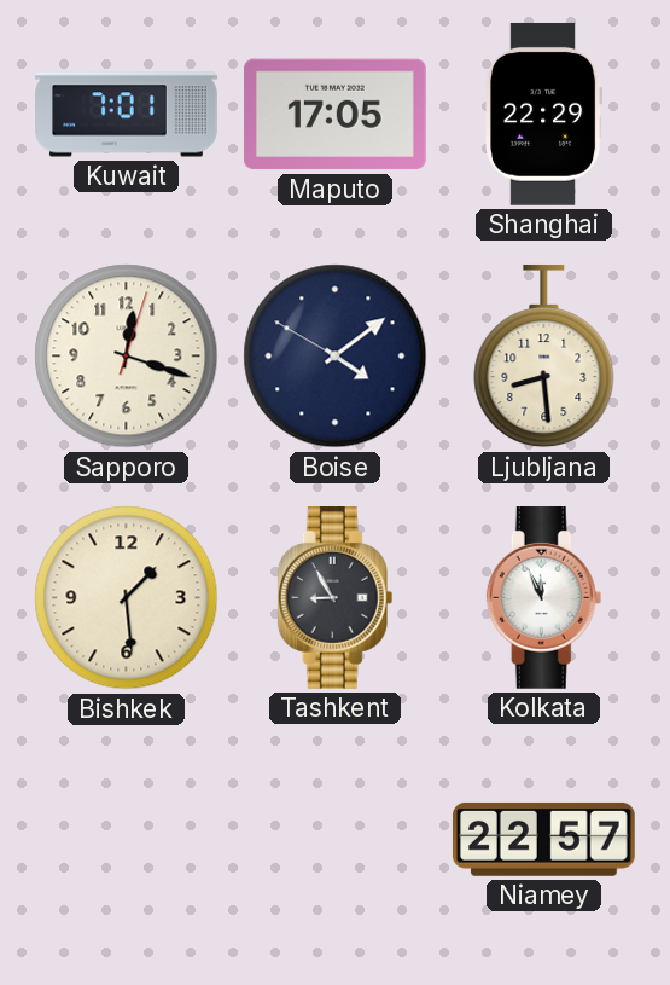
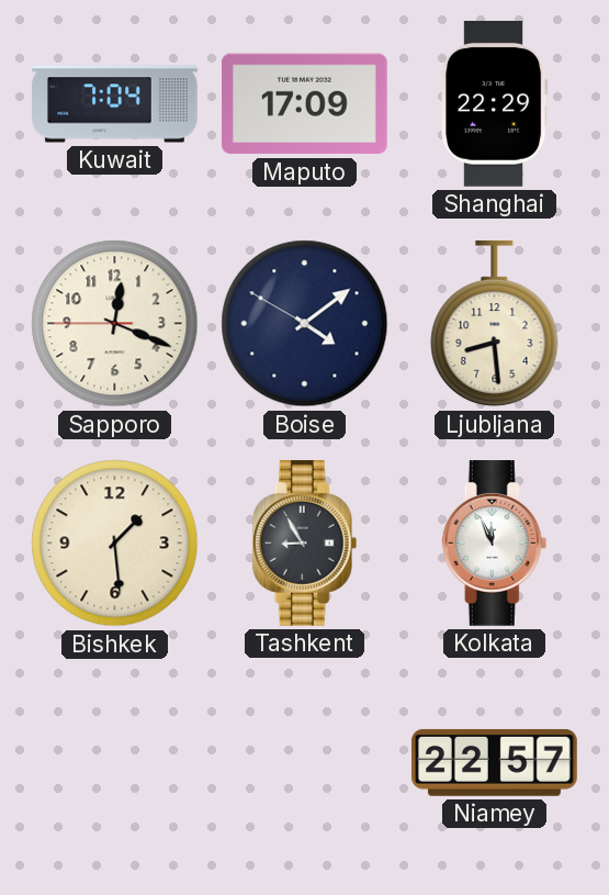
Kuwait: 7:01 -> 7:04 (115, 104)
Maputo: 17:05 -> 17:09 (304, 104)
Sapporo: 12:18:03 -> 12:18:45 (115, 324)
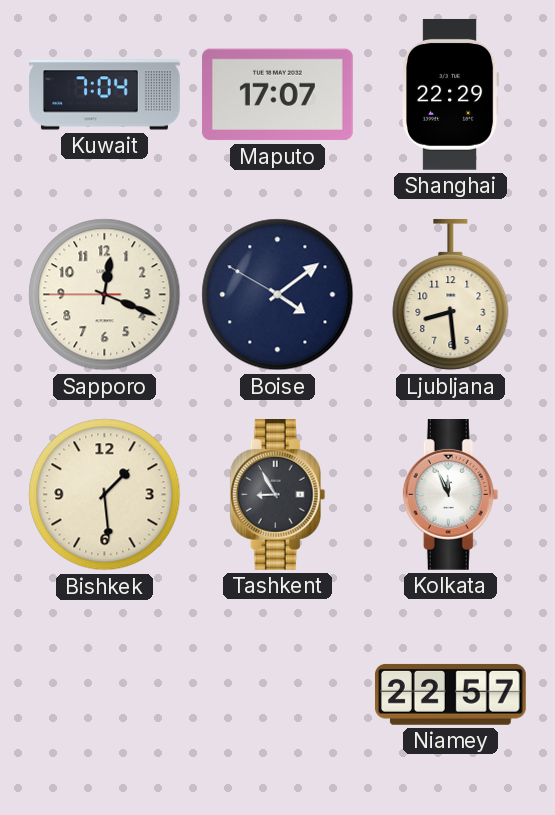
Maputo: 17:09 -> 17:07 (277, 95)
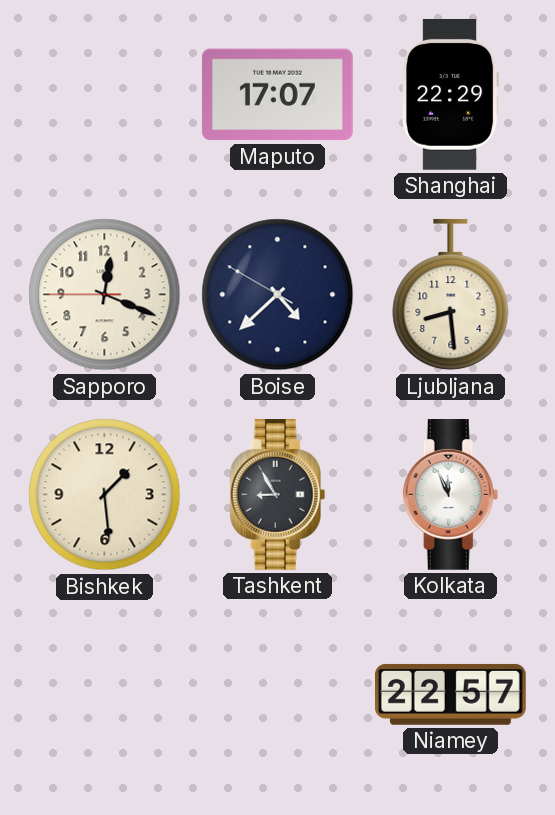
Kuwait: 7:04 -> none (105, 95)
Boise: 4:08 -> 4:37 (278, 295)
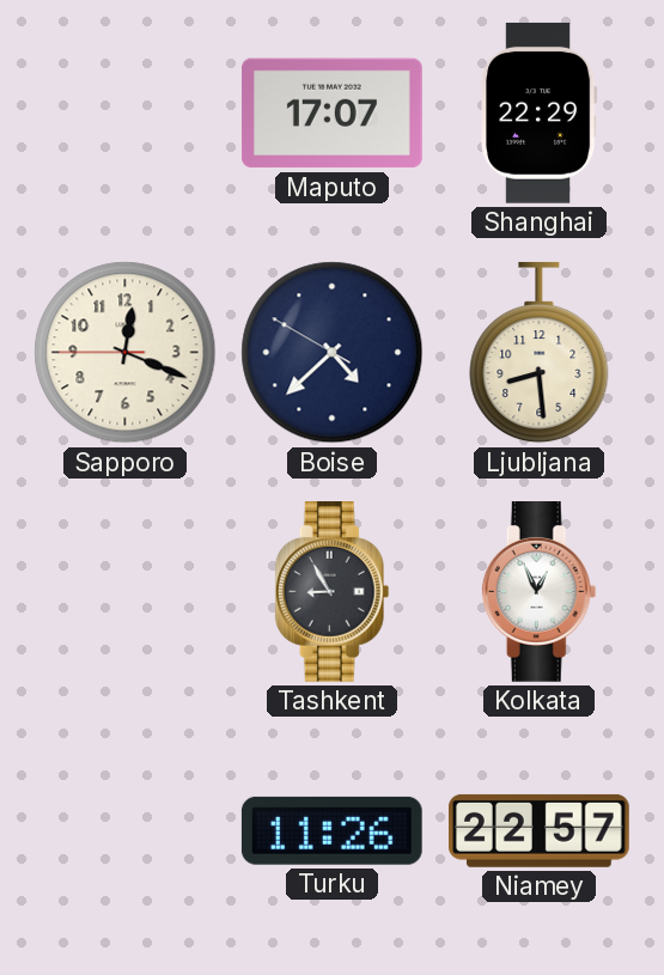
Bishkek: 1:29 -> none (105, 495)
Kolkata: 11:56 -> 12:56 (540, 592)
Turku: none -> 11:26 (331, 830)
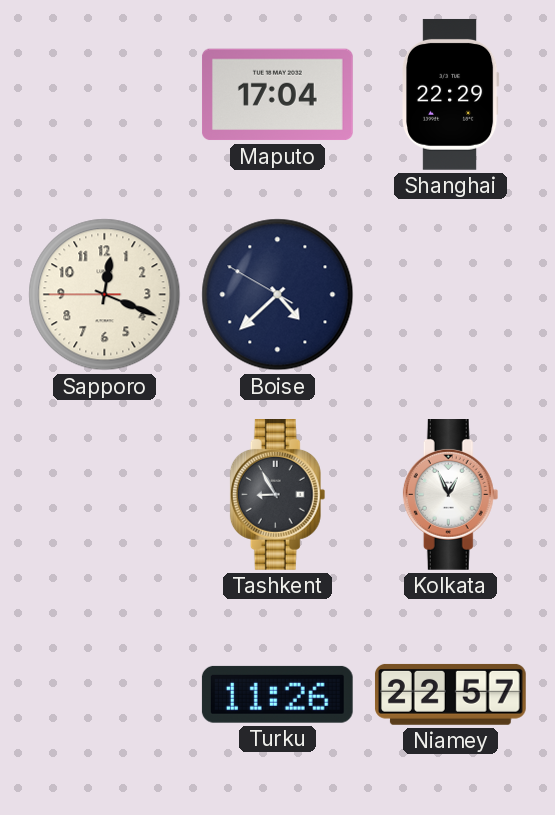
Maputo: 17:07 -> 17:04 (277, 95)
Ljubljana: 8:29 -> none (540, 353)
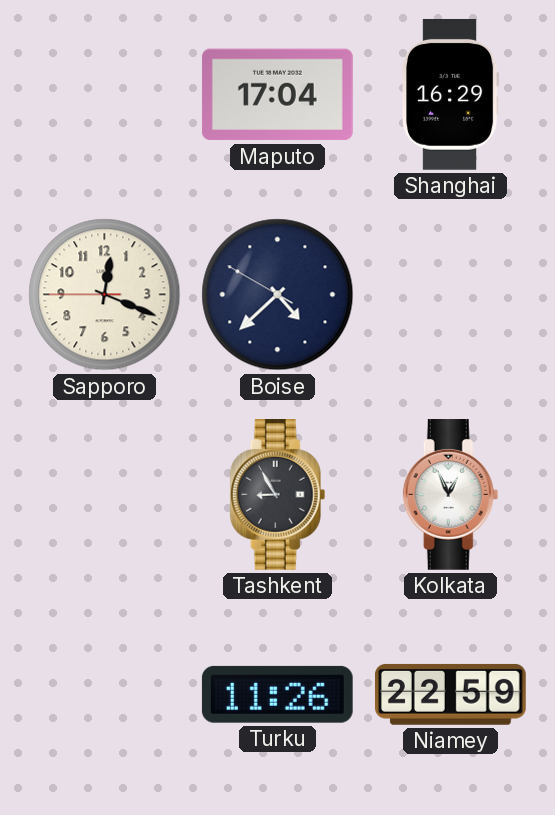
Shanghai: 22:29 -> 16:29 (451, 94)
Niamey: 22:57 -> 22:59 (450, 694)
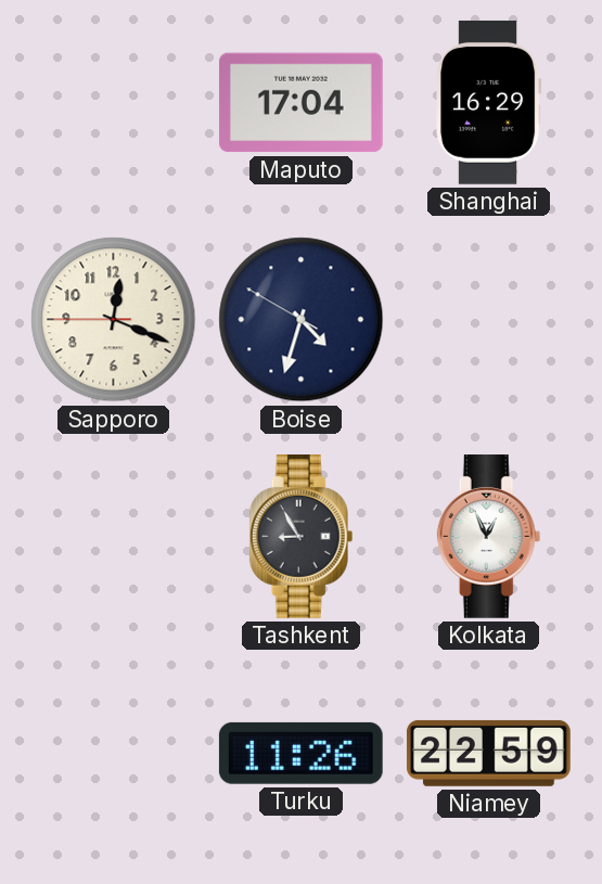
Boise: 4:37 -> 4:32 (302, 320)
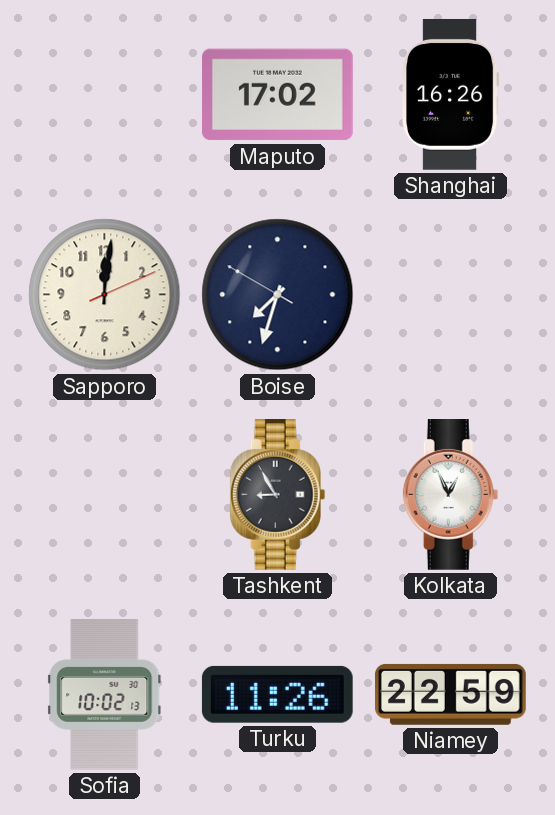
Maputo: 17:04 -> 17:02 (277, 95)
Shanghai: 16:29 -> 16:26 (451, 94)
Sapporo: 12:18 -> 12:01 (105, 295)
Boise: 4:32 -> 7:32 (278, 295)
Sofia: none -> 10:02 (105, 695)
